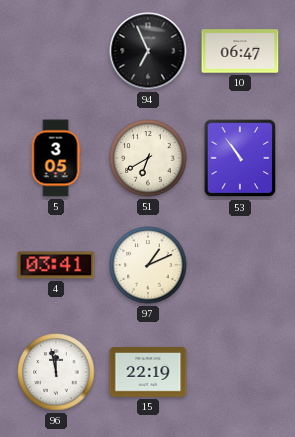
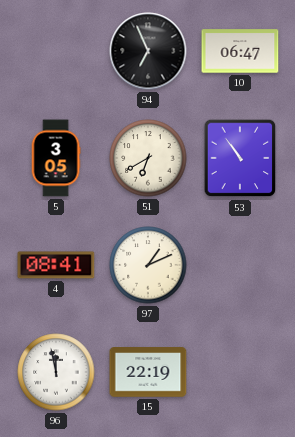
4: 03:41 -> 08:41 (56, 265)
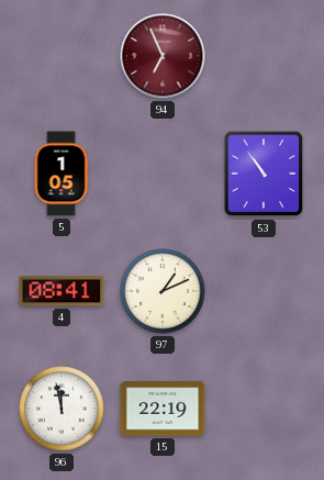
94 dial: black -> burgundy (163, 56)
10: 06:47 -> none (240, 51)
5: 3:05 -> 1:05 (62, 174)
51: 6:40 -> none (148, 158)
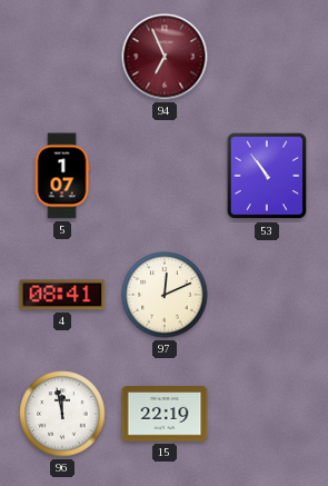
5: 1:05 -> 1:07 (62, 176)
97: 1:11 -> 12:11 (165, 295)
